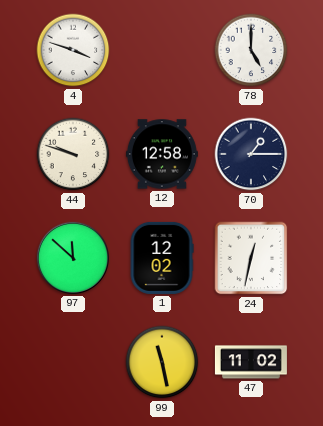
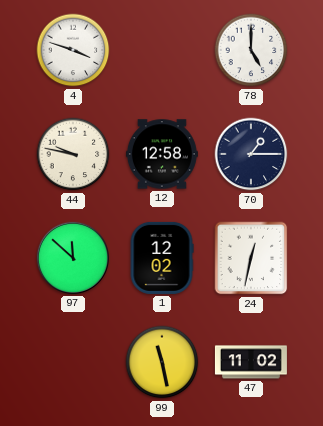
44: 9:48 -> 9:47 (73, 154)
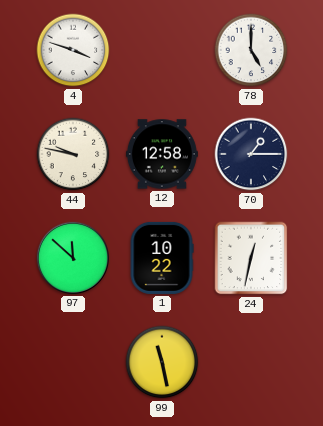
1: 12:02 -> 10:22 (162, 258)
47: 11:02 -> none (251, 362)
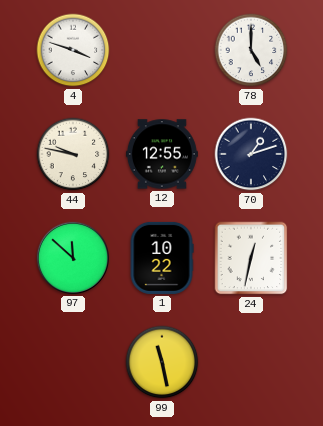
12: 12:58 -> 12:55 (162, 154)
70: 1:15 -> 1:12 (251, 154)
